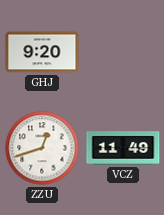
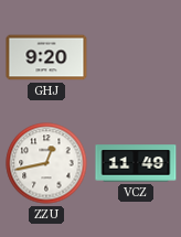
ZZU: 12:42 -> 12:43 (46, 163)
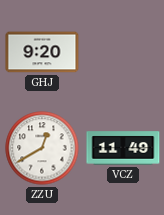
ZZU: 12:43 -> 12:40 (42, 148)
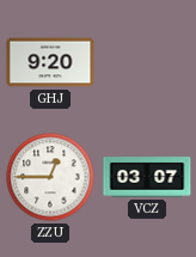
ZZU: 12:40 -> 12:45 (50, 177)
VCZ: 11:49 -> 03:07 (147, 177)
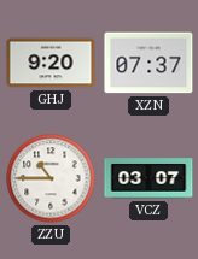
XZN: none -> 07:37 (148, 63)
ZZU: 12:45 -> 10:45 (51, 178)
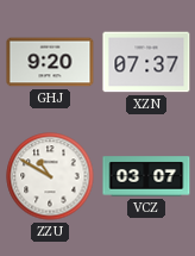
ZZU: 10:45 -> 10:50 (50, 176)
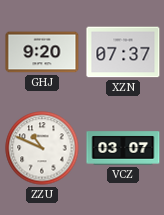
ZZU: 10:50 -> 10:49 (42, 148)
